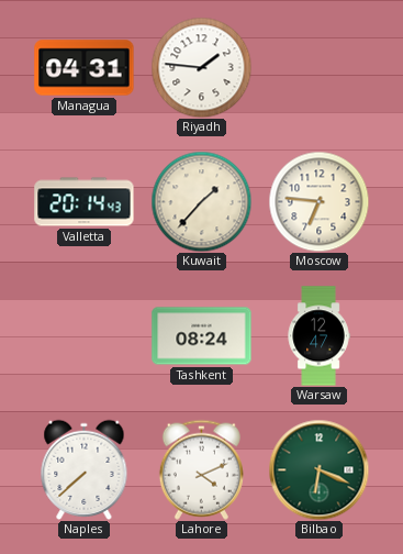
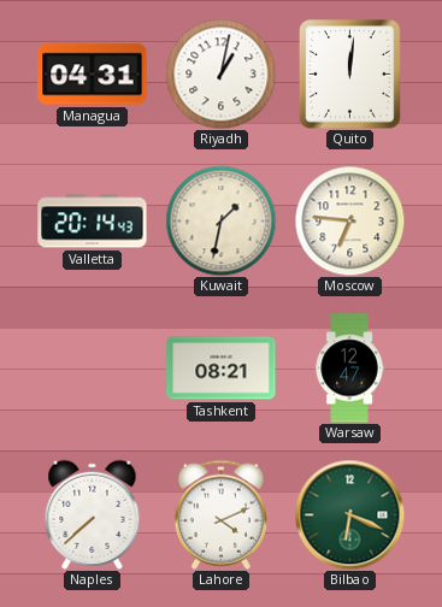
Riyadh: 1:46 -> 1:02 (220, 73)
Quito: none -> 12:01 (350, 75)
Kuwait: 1:37 -> 1:32 (220, 220)
Tashkent: 08:24 -> 08:21 (222, 369)
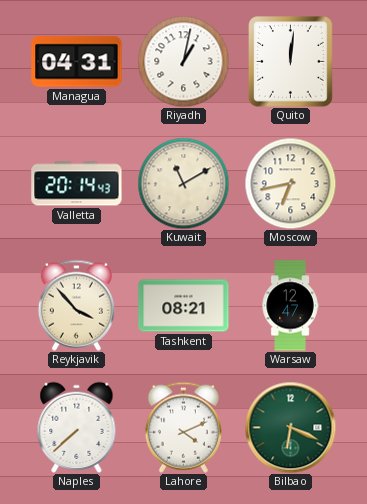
Kuwait: 1:32 -> 11:10 (183, 183)
Moscow: 6:46 -> 6:43 (290, 183)
Reykjavik: none -> 3:53 (76, 305)
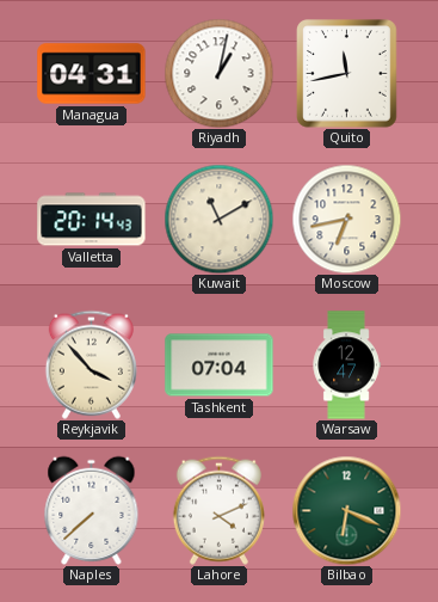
Quito: 12:01 -> 11:43 (347, 74)
Tashkent: 08:21 -> 07:04 (220, 365)
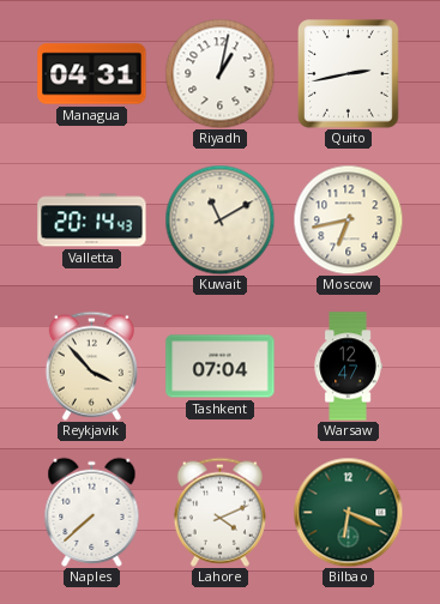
Quito: 11:43 -> 2:43 (349, 74)
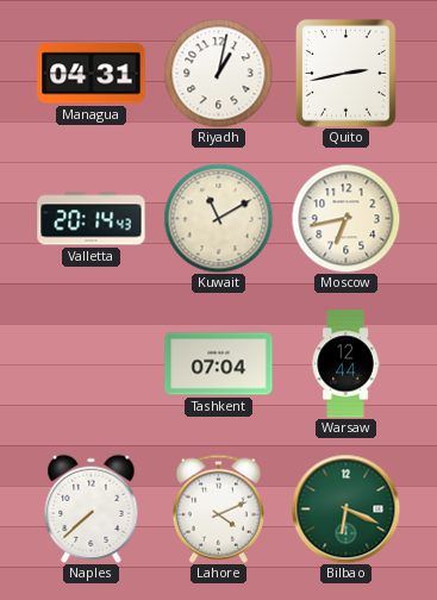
Reykjavik: 3:53 -> none (91, 366)
Warsaw: 12:47 -> 12:44 (345, 364)
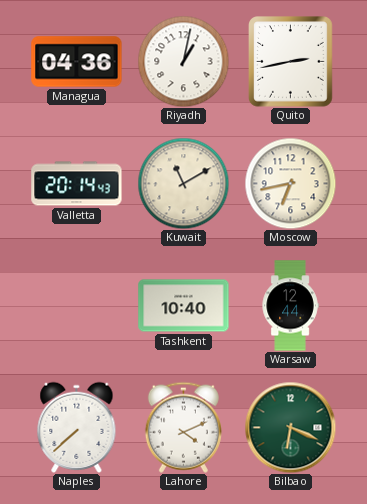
Managua: 04:31 -> 04:36 (77, 62)
Tashkent: 07:04 -> 10:40 (184, 306)
